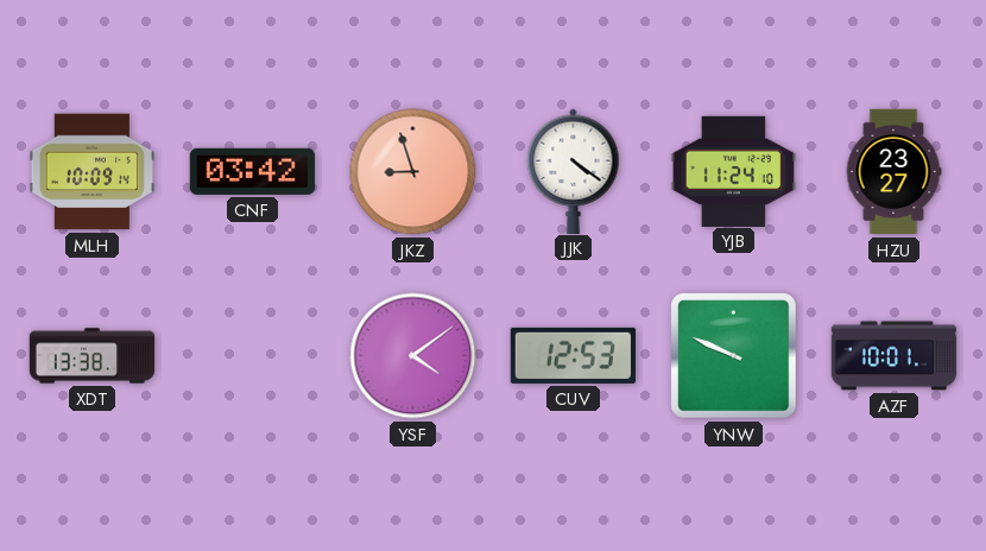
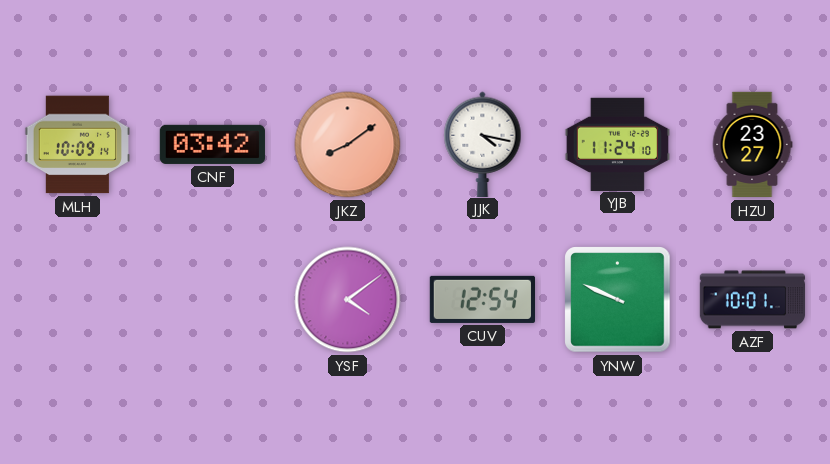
JKZ: 8:57 -> 8:09 (348, 145)
JJK: 4:21 -> 4:17 (483, 144)
XDT: 13:38 -> none (93, 356)
CUV: 12:53 -> 12:54 (482, 299)
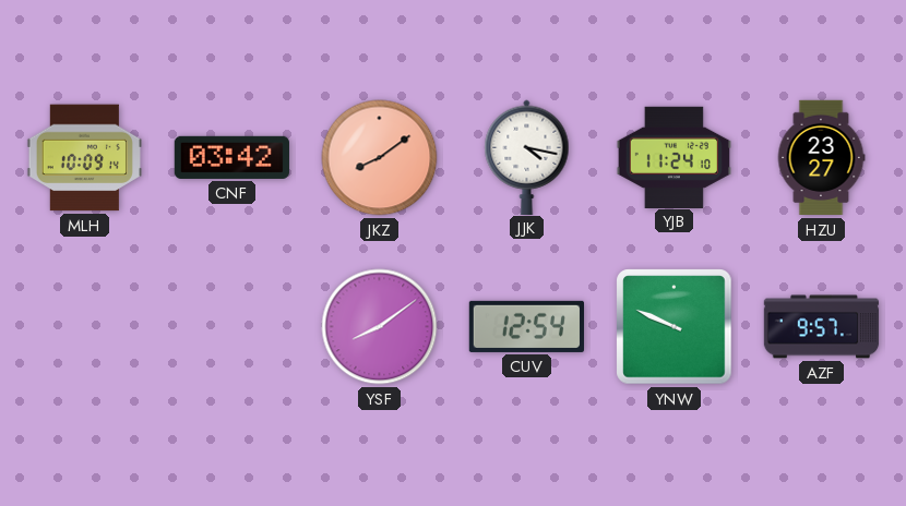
YSF: 4:09 -> 8:09 (380, 327)
AZF: 10:01 -> 9:57 (822, 327)
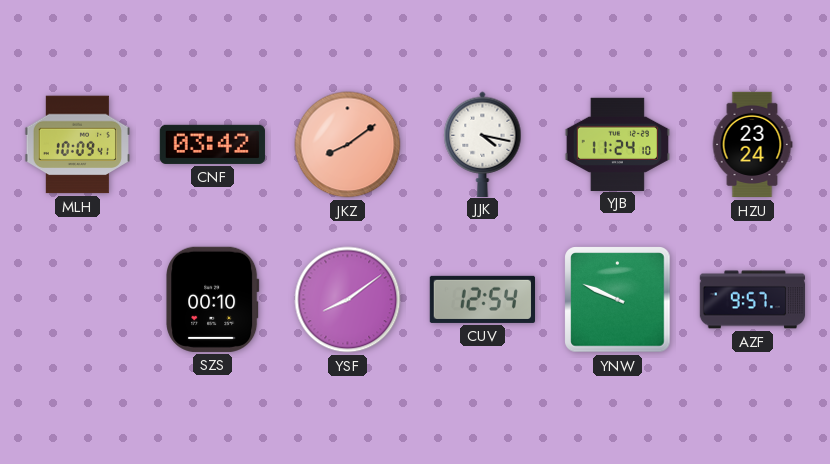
MLH: 10:09:14 -> 10:09:41 (77, 145)
HZU: 23:27 -> 23:24 (752, 145)
SZS: none -> 00:10 (213, 299)
